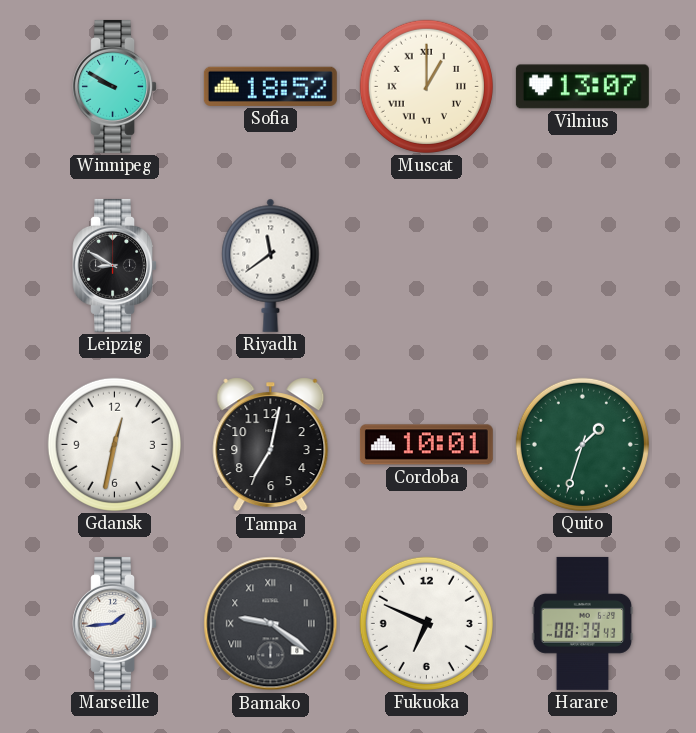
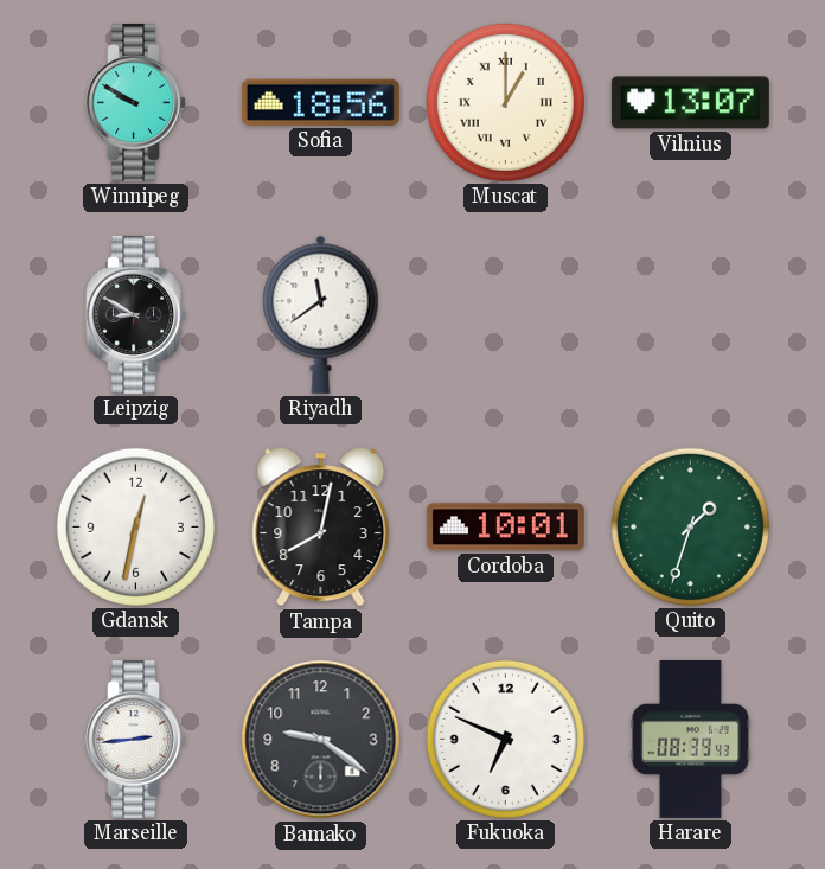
Sofia: 18:52 -> 18:56 (320, 102)
Tampa: 7:02 -> 8:02 (321, 528)
Marseille: 1:44 -> 2:44 (135, 739)
Bamako numerals: Roman -> Arabic (321, 740)
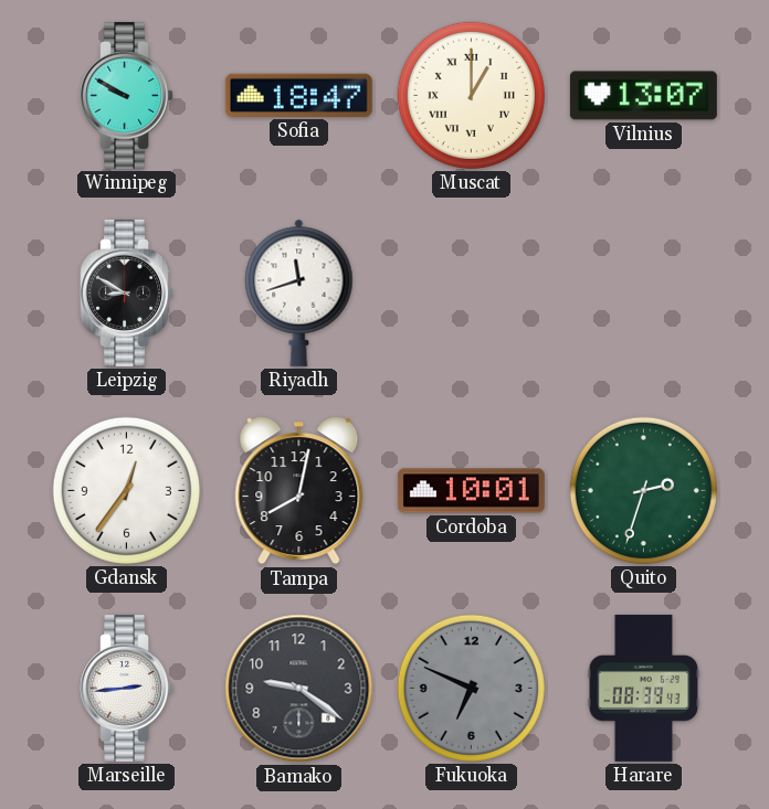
Sofia: 18:56 -> 18:47 (298, 95)
Riyadh: 11:39 -> 11:42 (299, 292)
Gdansk: 12:32 -> 12:36 (126, 490)
Quito: 1:33 -> 2:33 (643, 490)
Fukuoka dial: white -> grey (471, 688)
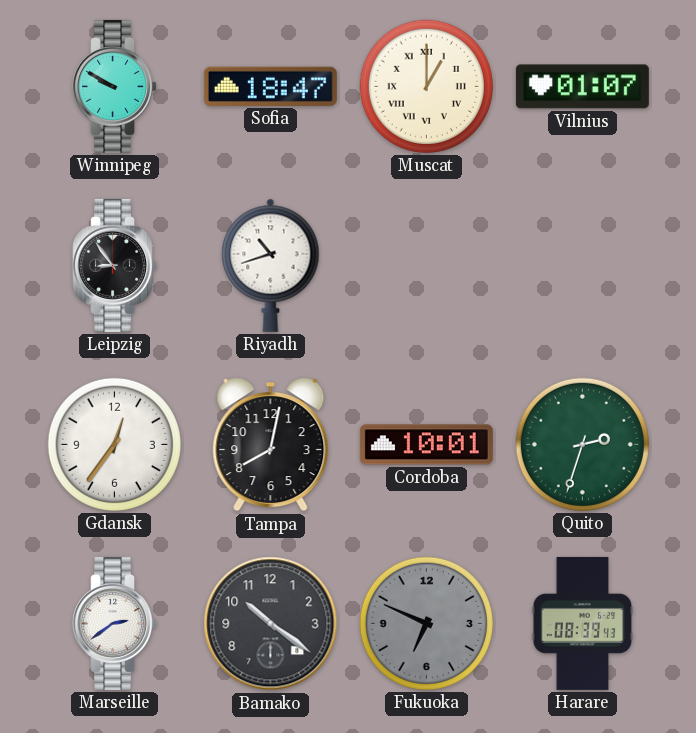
Vilnius: 13:07 -> 01:07 (582, 87)
Leipzig: 8:50 -> 8:54 (114, 265)
Riyadh: 11:42 -> 10:42 (271, 265)
Marseille: 2:44 -> 2:39 (114, 623)
Bamako: 9:21 -> 10:21 (271, 624)
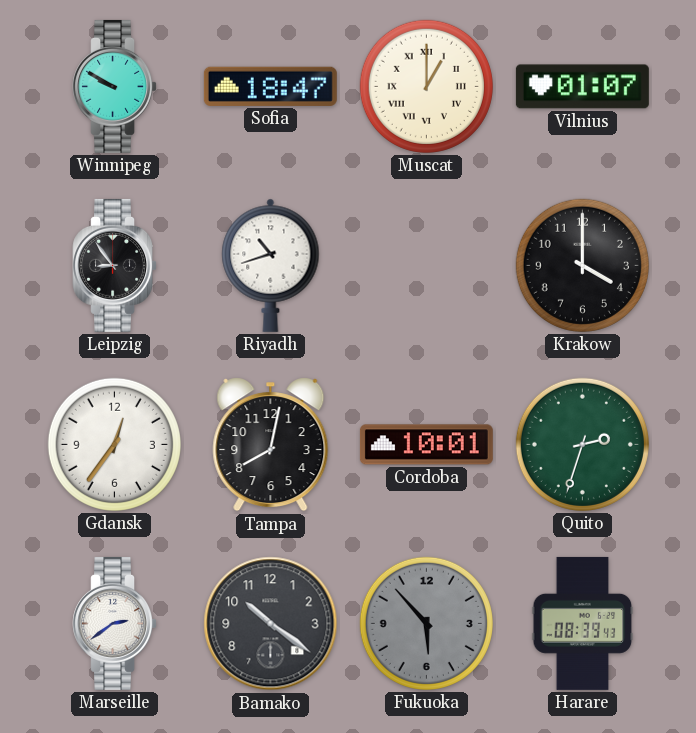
Krakow: none -> 4:00 (582, 265)
Fukuoka: 6:49 -> 5:53 (426, 623)
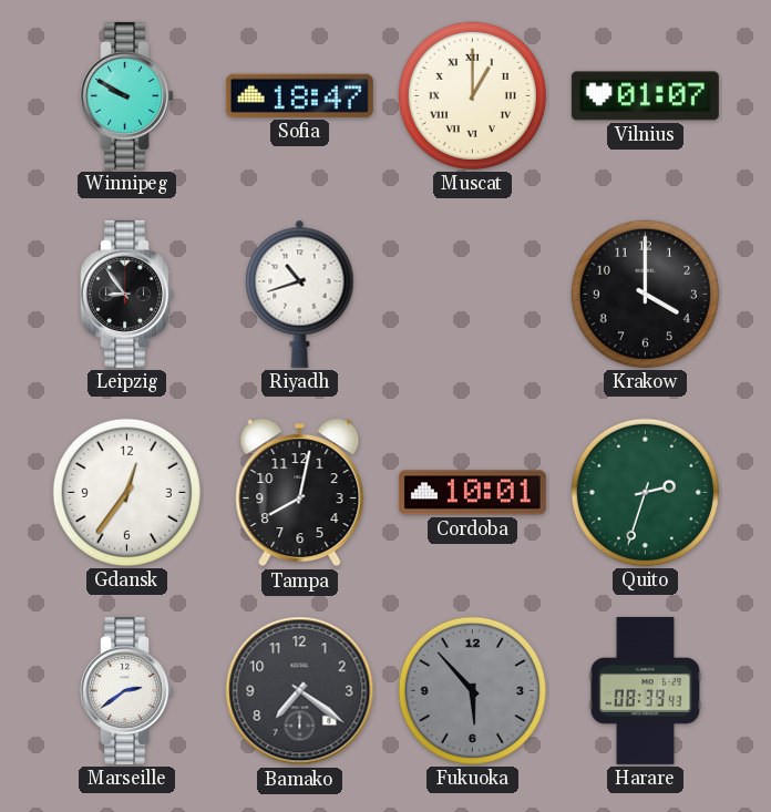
Bamako: 10:21 -> 7:21 (300, 691)
